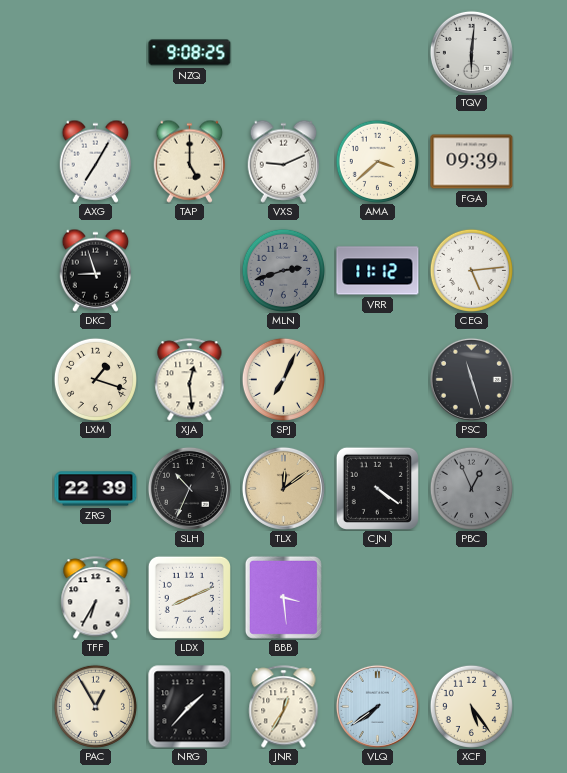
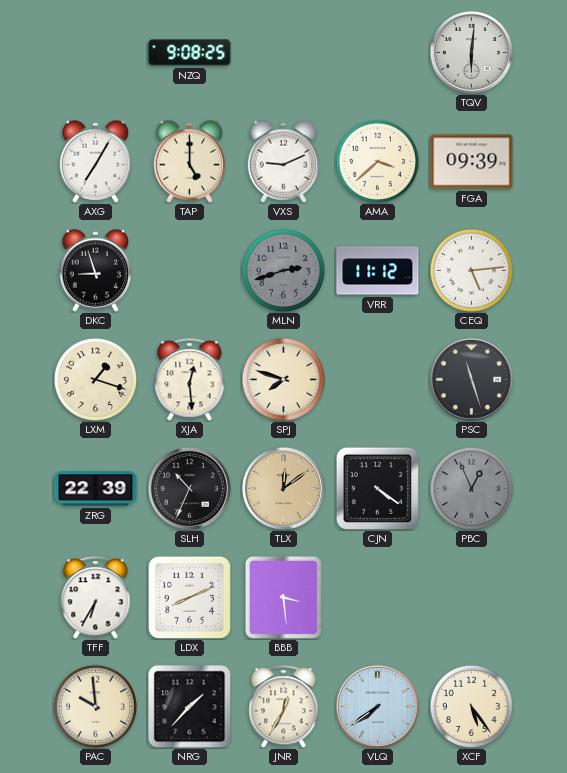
SPJ: 7:04 -> 7:48 (283, 379)
PAC: 12:55 -> 9:59 (95, 706)
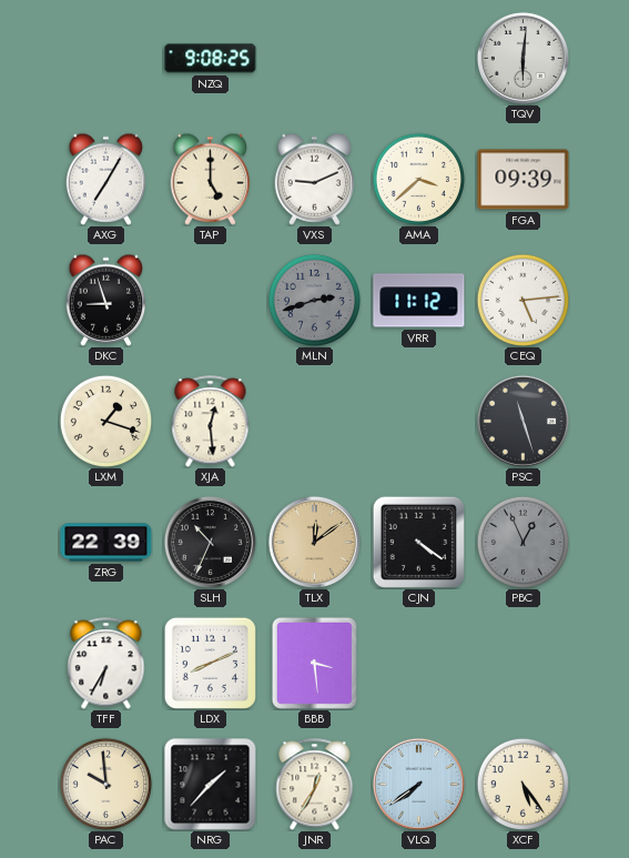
SPJ: 7:48 -> none (283, 379)
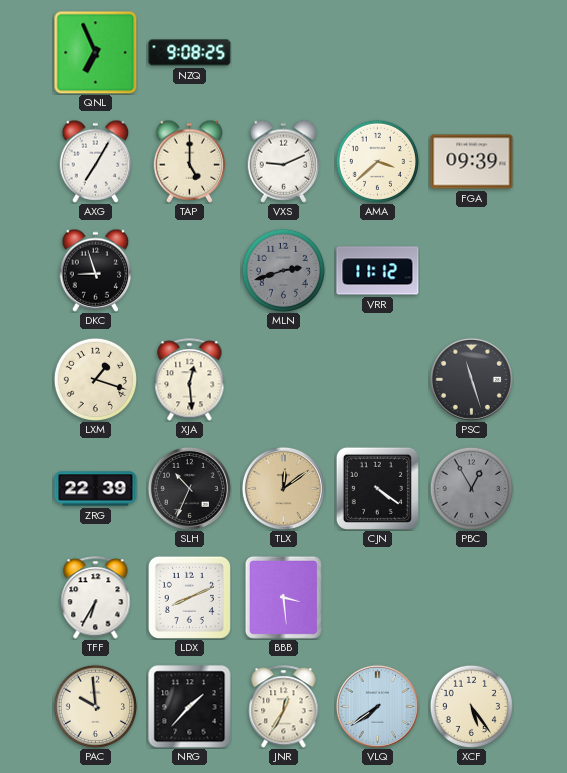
QNL: none -> 6:56 (95, 52)
TQV: 6:01 -> none (523, 58)
CEQ: 5:14 -> none (523, 300)
PBC: 12:56 -> 12:55 (471, 488)
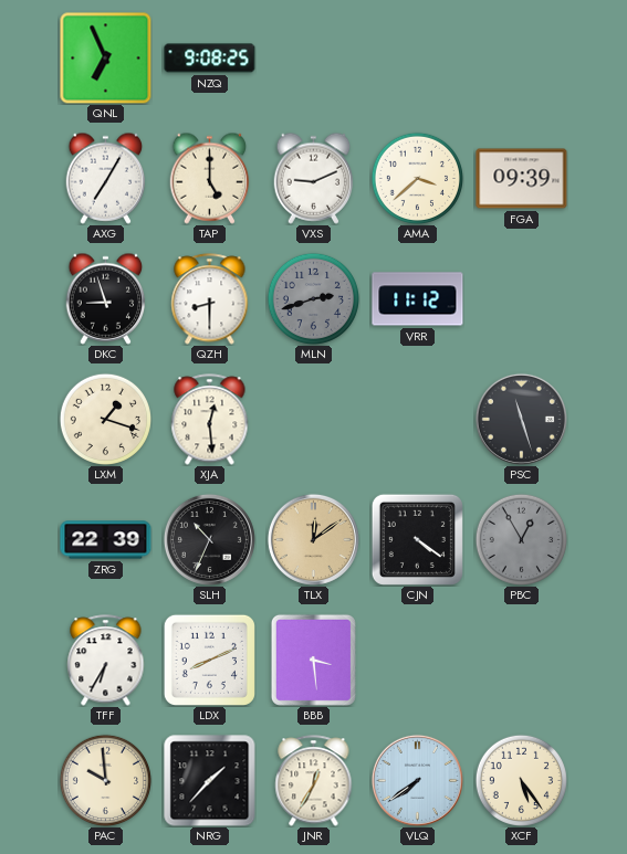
QZH: none -> 8:30 (210, 299)
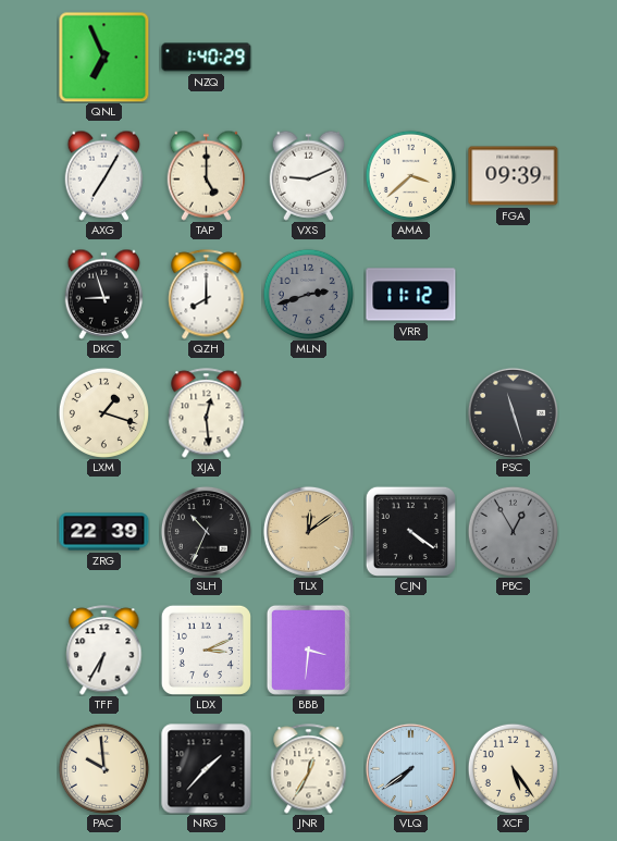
NZQ: 9:08 -> 1:40 (207, 58)
QZH: 8:30 -> 8:00 (207, 295)
LDX: 8:11 -> 3:11 (206, 650)
BBB: 3:29 -> 3:31 (308, 650)
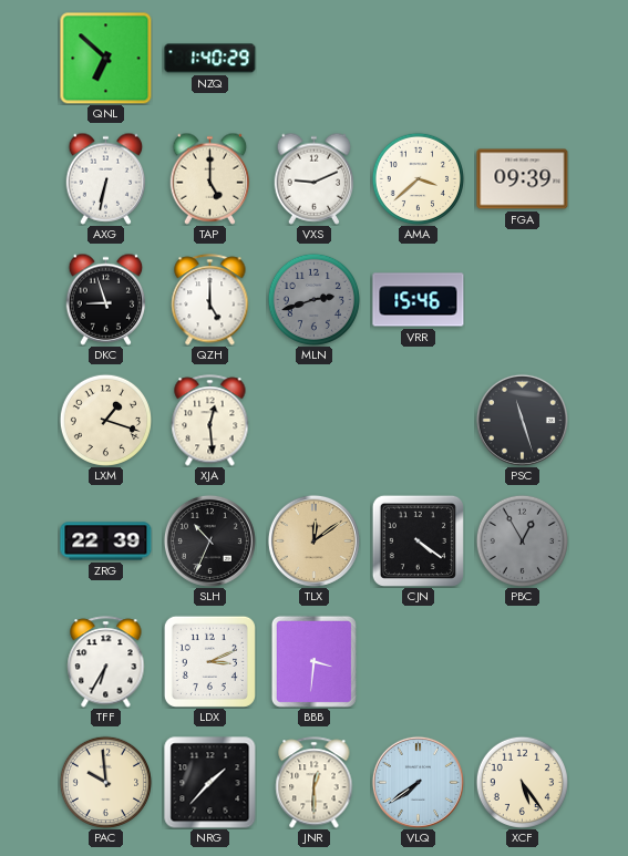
QNL: 6:56 -> 6:52 (105, 58)
AXG: 7:05 -> 6:32 (106, 178)
QZH: 8:00 -> 5:00 (210, 300)
VRR: 11:12 -> 15:46 (419, 300)
JNR: 12:35 -> 12:30 (315, 783)
